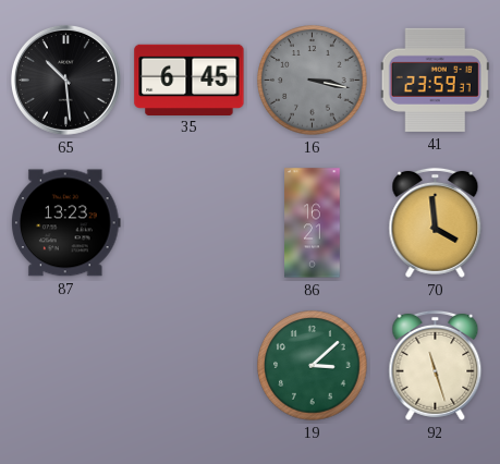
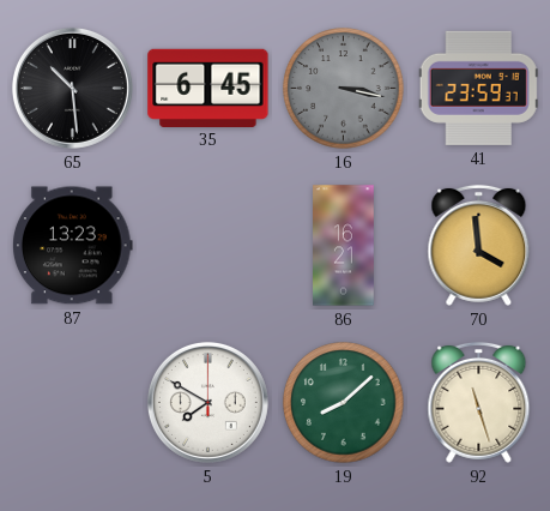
5: none -> 7:50 (207, 402)
19: 3:08 -> 8:08 (344, 403)
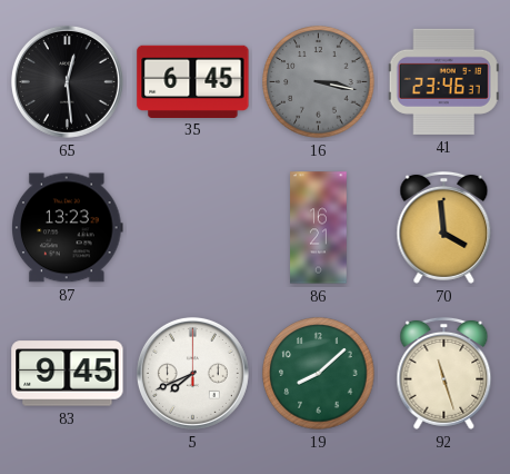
65: 10:29 -> 12:29 (67, 81)
41: 23:59 -> 23:46 (443, 81)
83: none -> 9:45 (68, 374)
5: 7:50 -> 7:41 (192, 373)
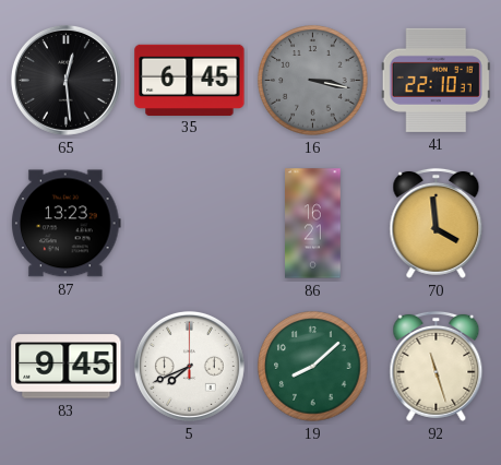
41: 23:46 -> 22:10 (436, 80)
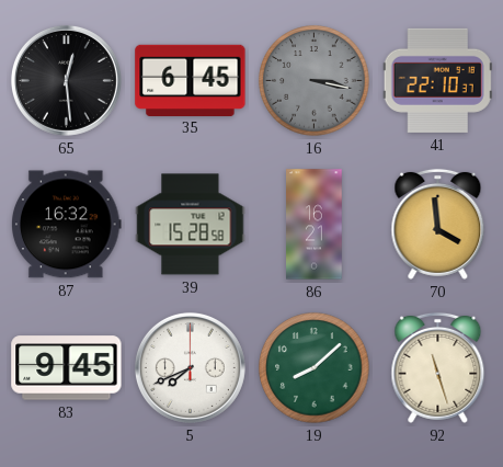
87: 13:23 -> 16:32 (67, 225)
39: none -> 15:28 (191, 225)
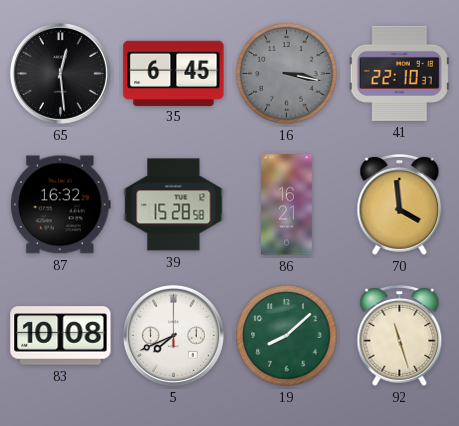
83: 9:45 -> 10:08 (61, 336)
